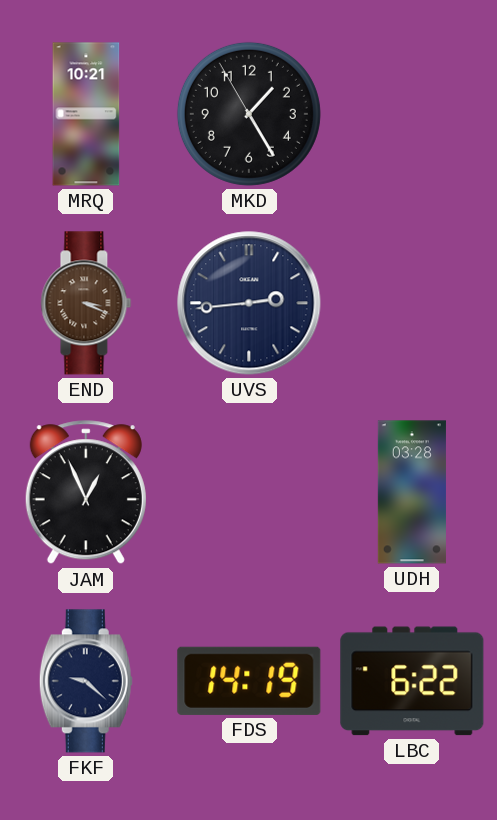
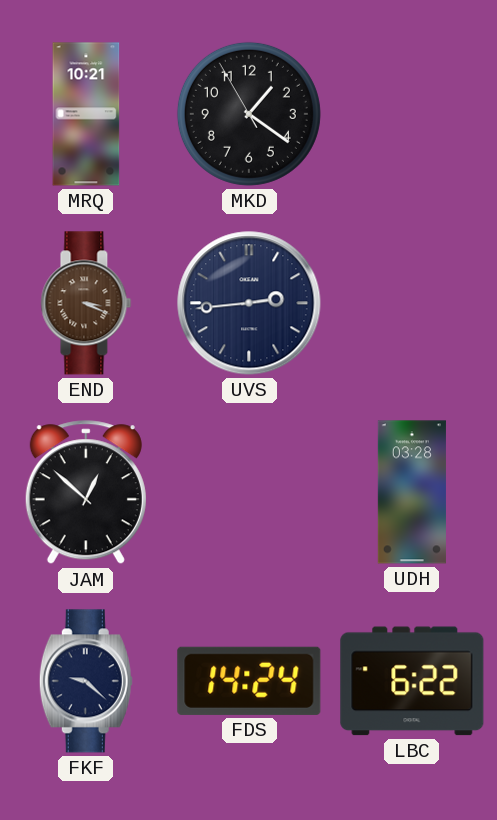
MKD: 1:24 -> 1:20 (249, 114)
JAM: 12:56 -> 12:52 (86, 493)
FDS: 14:19 -> 14:24 (249, 681)
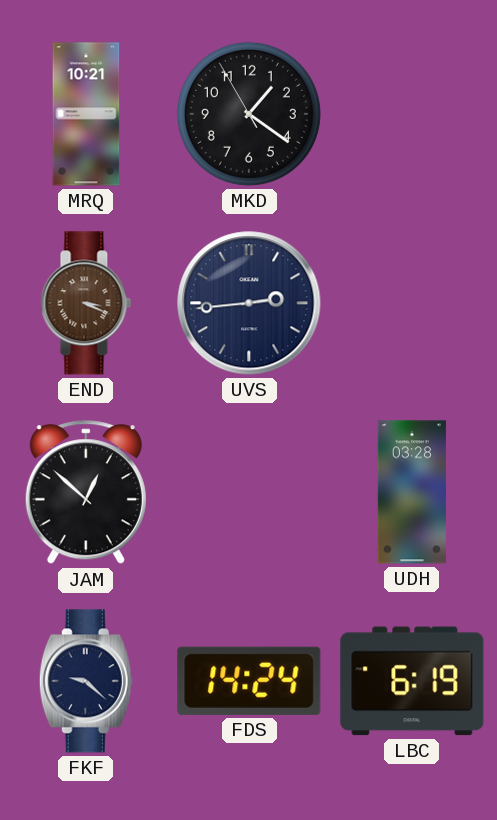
LBC: 6:22 -> 6:19 (412, 681)
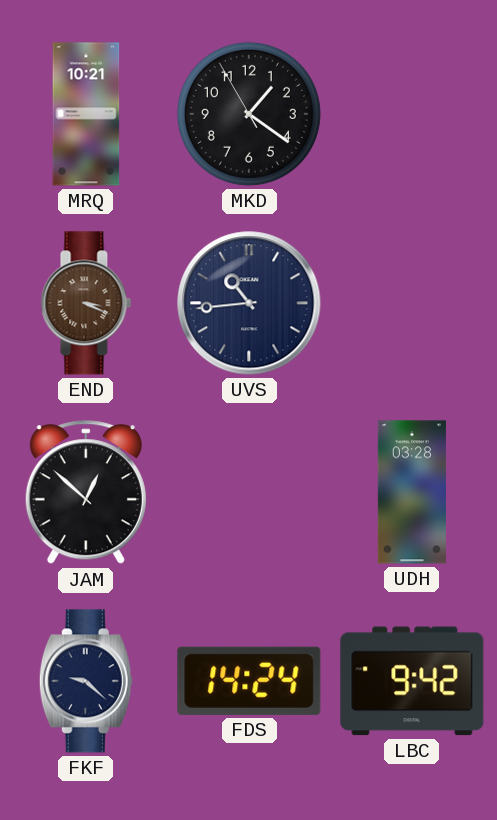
UVS: 2:44 -> 10:44 (249, 303)
LBC: 6:19 -> 9:42 (412, 681)
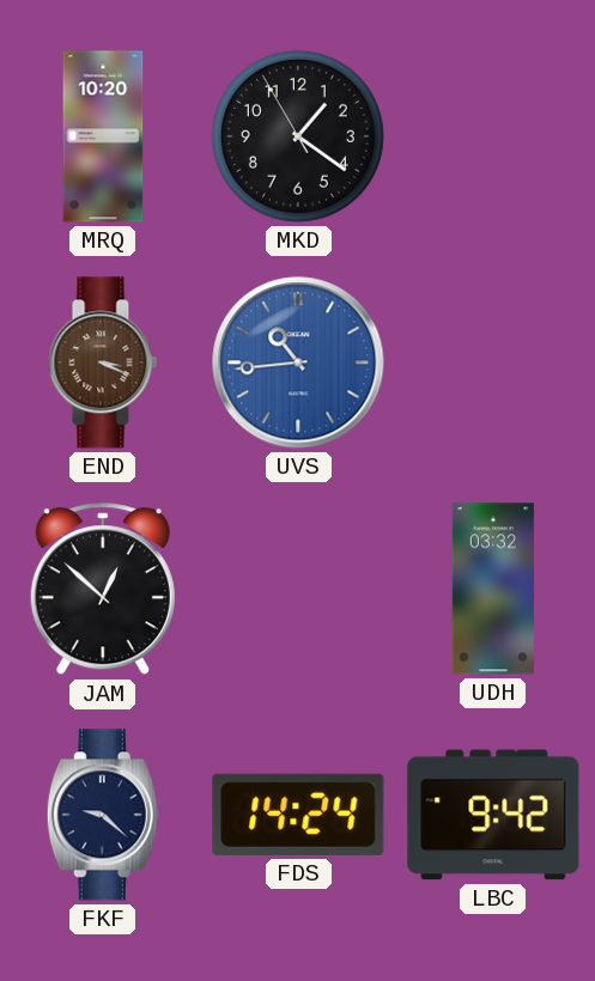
MRQ: 10:21 -> 10:20 (103, 136)
UVS dial: navy -> blue (298, 362)
UDH: 03:28 -> 03:32 (493, 589)
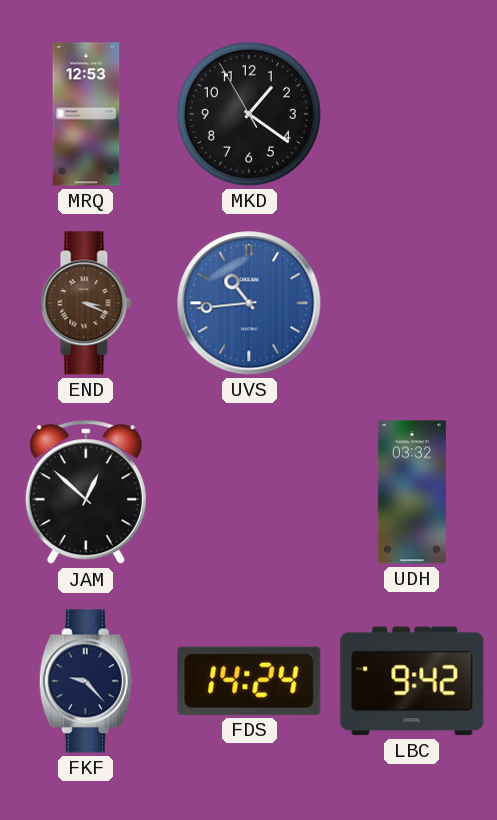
MRQ: 10:20 -> 12:53 (86, 114)
FKF: 9:22 -> 9:23 (86, 681)
